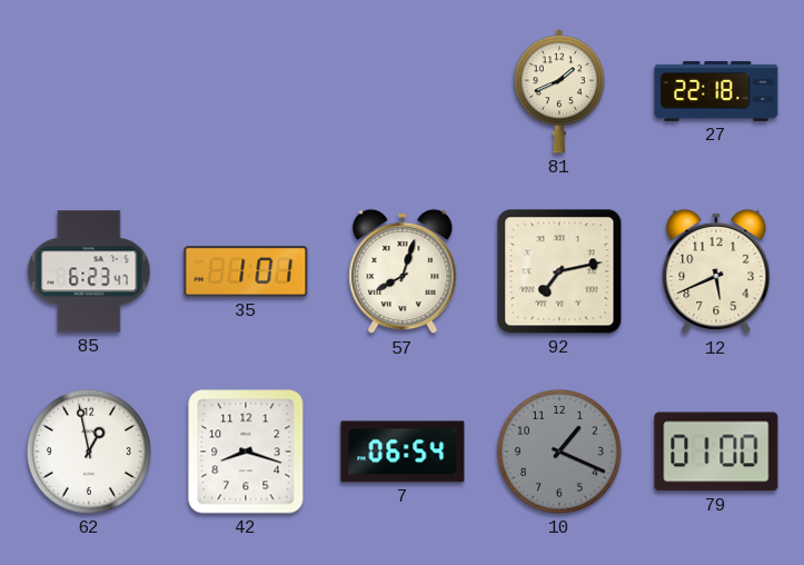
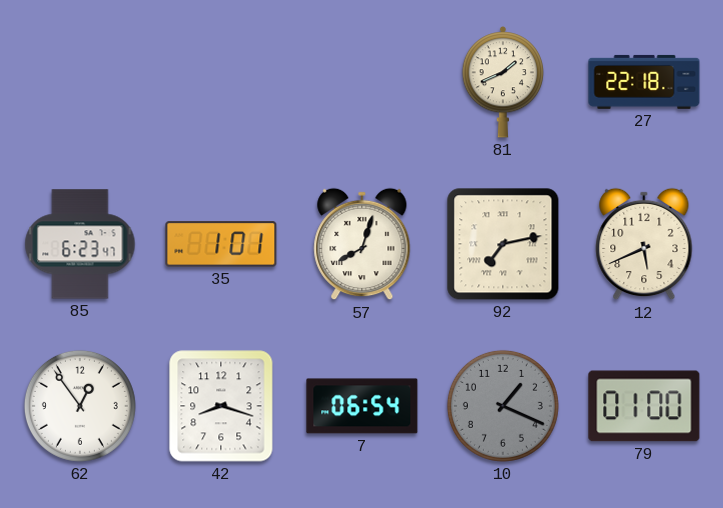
62: 12:58 -> 12:54 (80, 406)
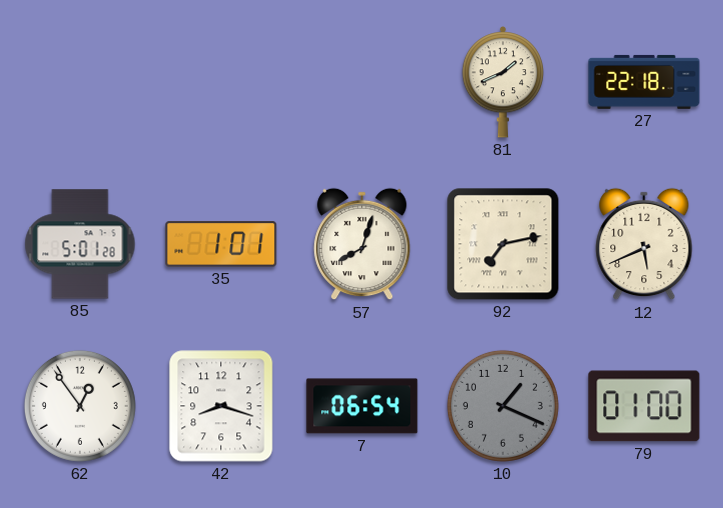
85: 6:23 -> 5:01 (80, 244)
